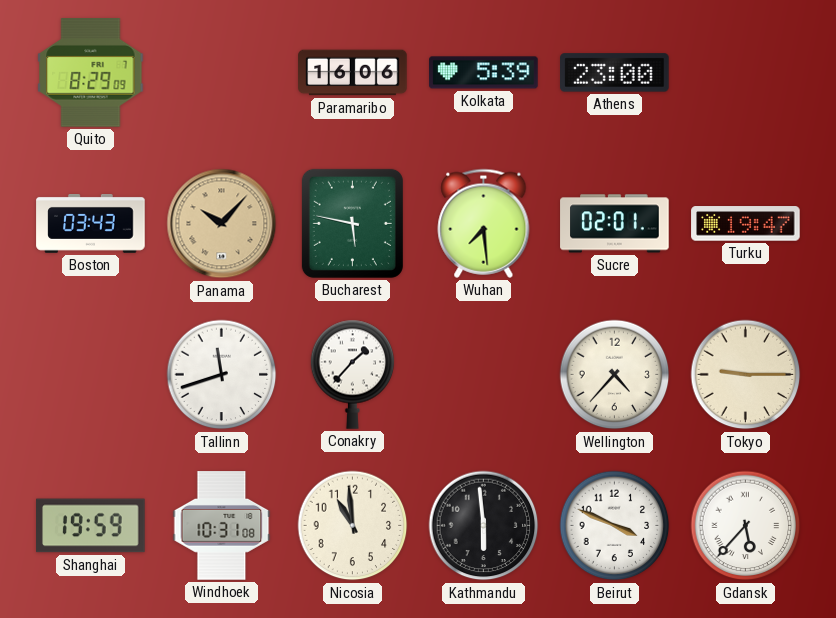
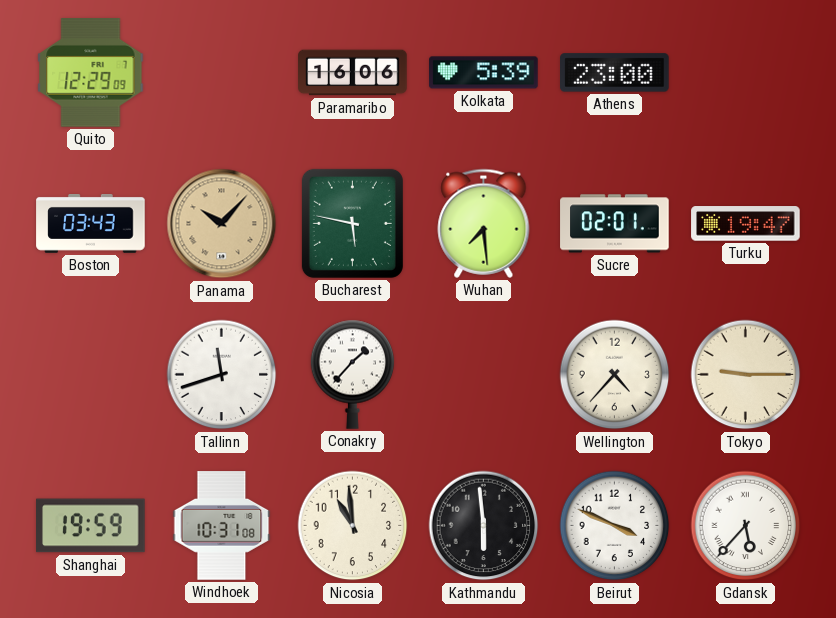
Quito: 8:29 -> 12:29 (91, 73)
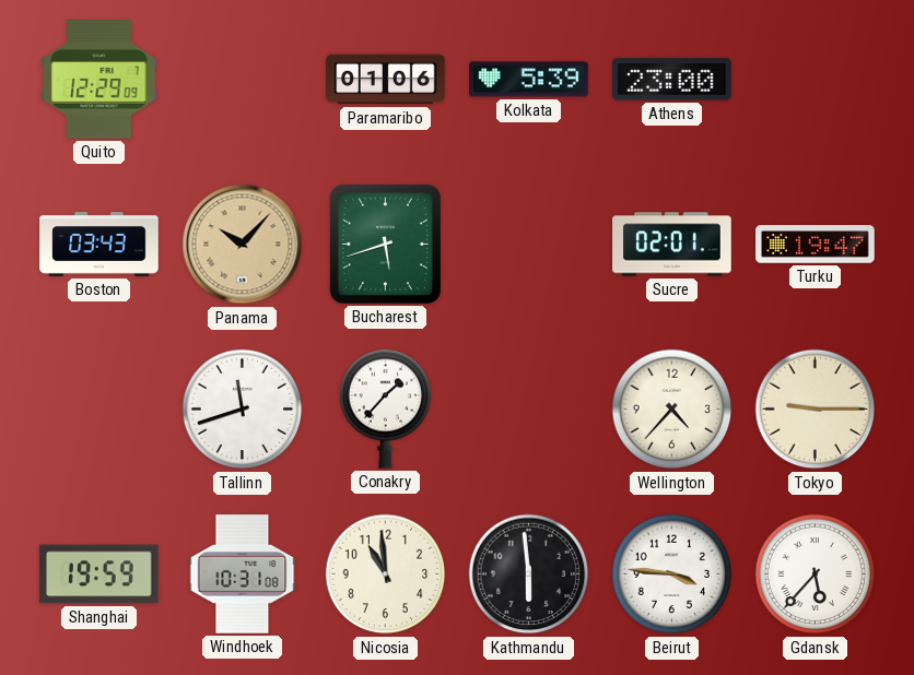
Paramaribo: 16:06 -> 01:06 (386, 80)
Bucharest: 5:47 -> 5:42 (385, 244)
Wuhan: 7:29 -> none (484, 223)
Beirut: 3:49 -> 3:46 (672, 575)
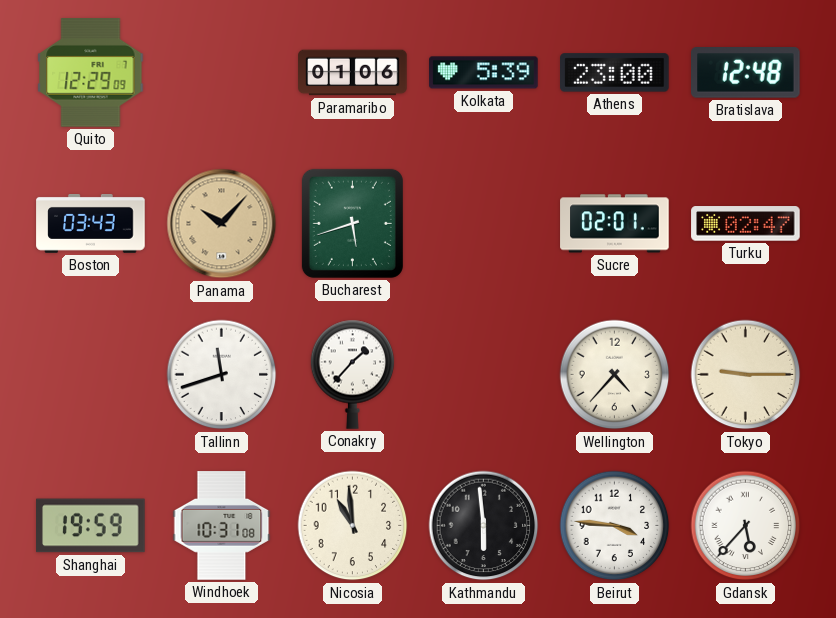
Bratislava: none -> 12:48 (746, 73)
Turku: 19:47 -> 02:47 (746, 224)
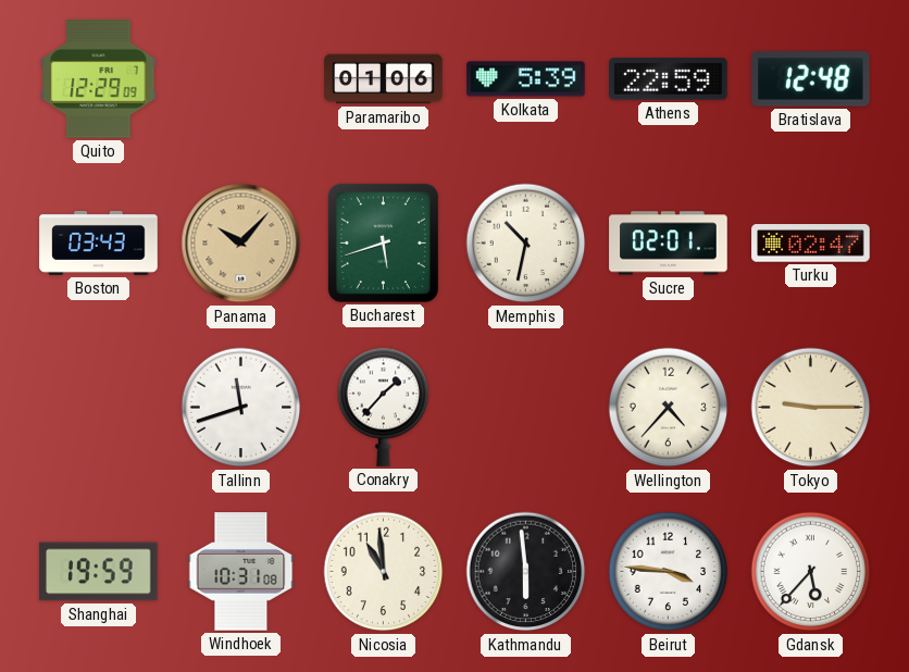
Athens: 23:00 -> 22:59 (669, 79)
Memphis: none -> 10:32 (526, 244)
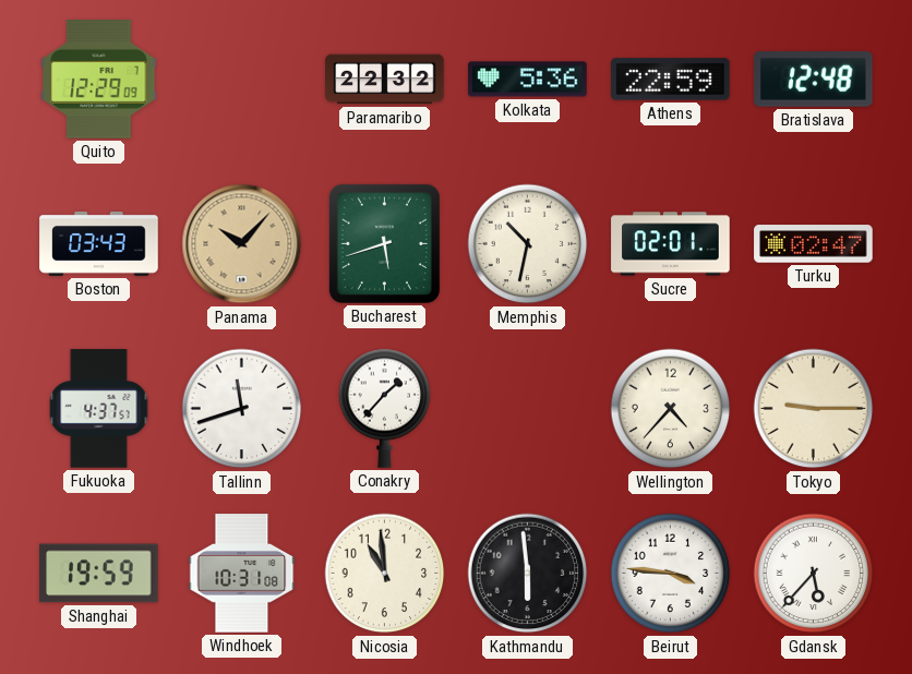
Paramaribo: 01:06 -> 22:32 (385, 80)
Kolkata: 5:39 -> 5:36 (528, 80)
Fukuoka: none -> 4:37 (99, 409)
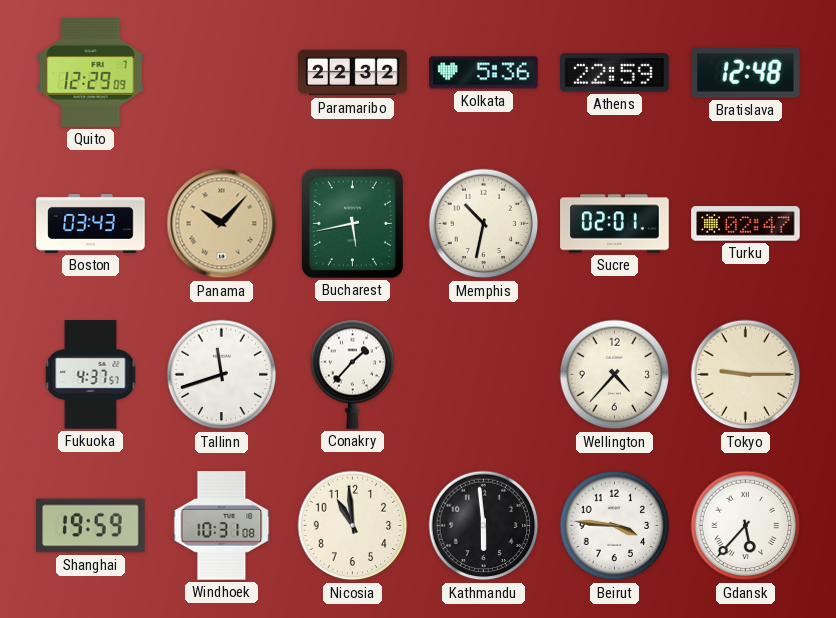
Bucharest: 5:42 -> 5:43 (352, 223)
